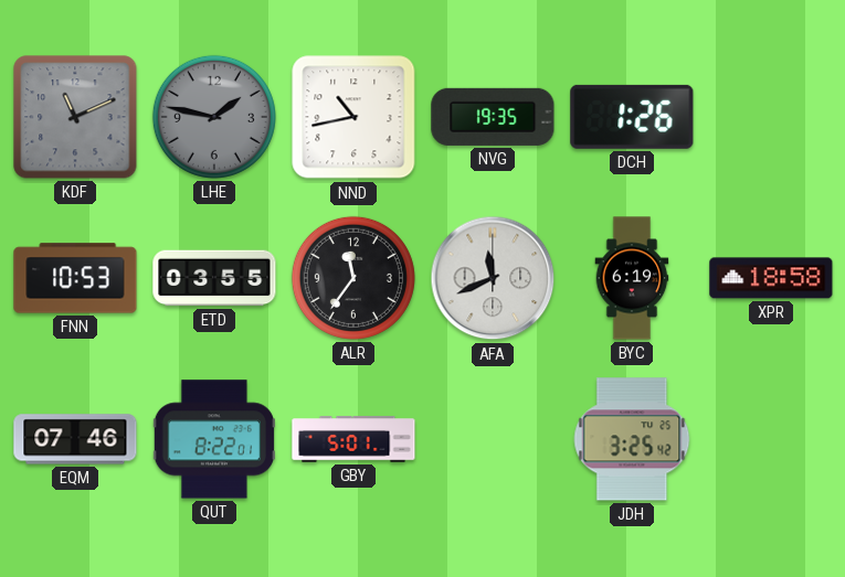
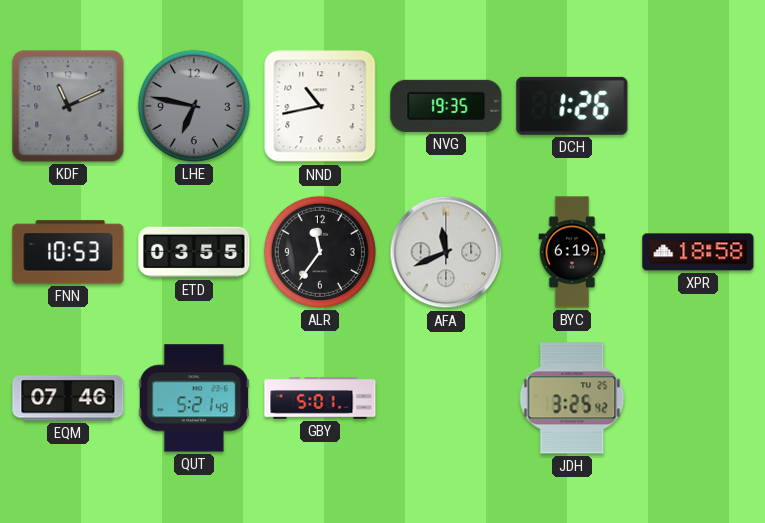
LHE: 1:47 -> 6:47 (194, 106)
QUT: 8:22 -> 5:21 (194, 398)
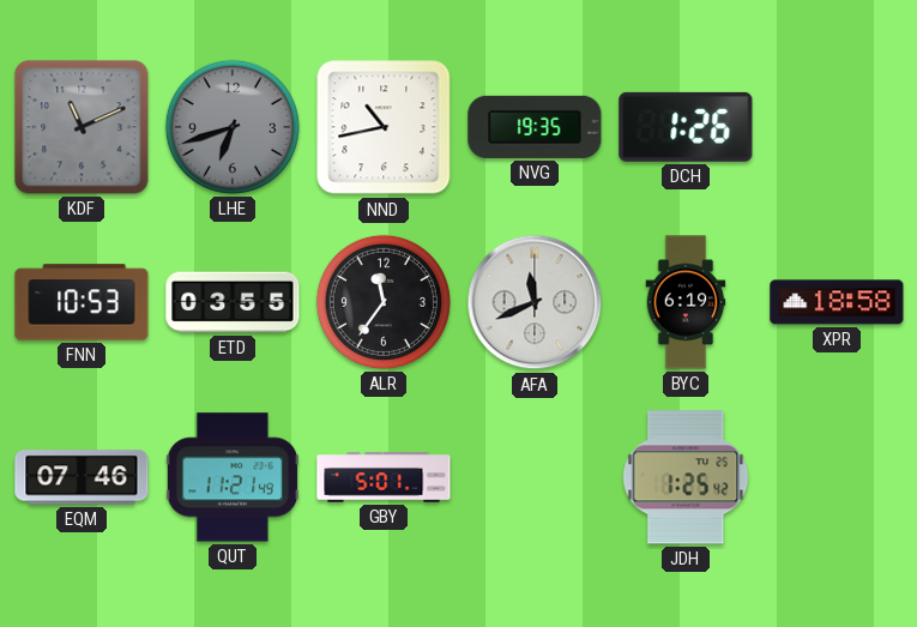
LHE: 6:47 -> 6:42 (233, 127)
QUT: 5:21 -> 11:21 (233, 477)
JDH: 3:25 -> 1:25 (686, 477)
